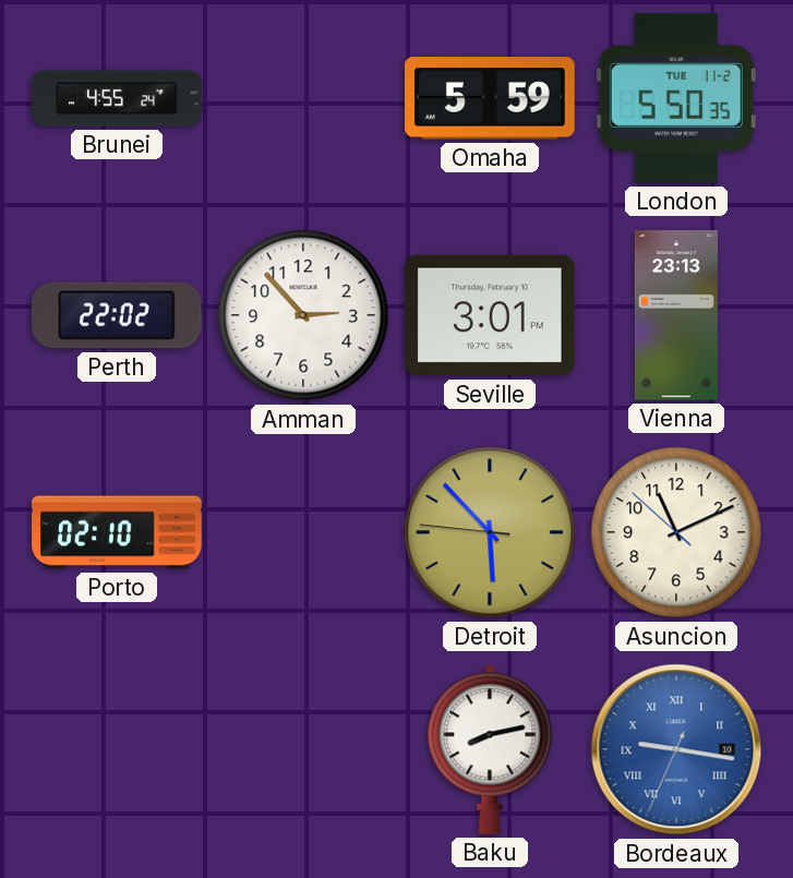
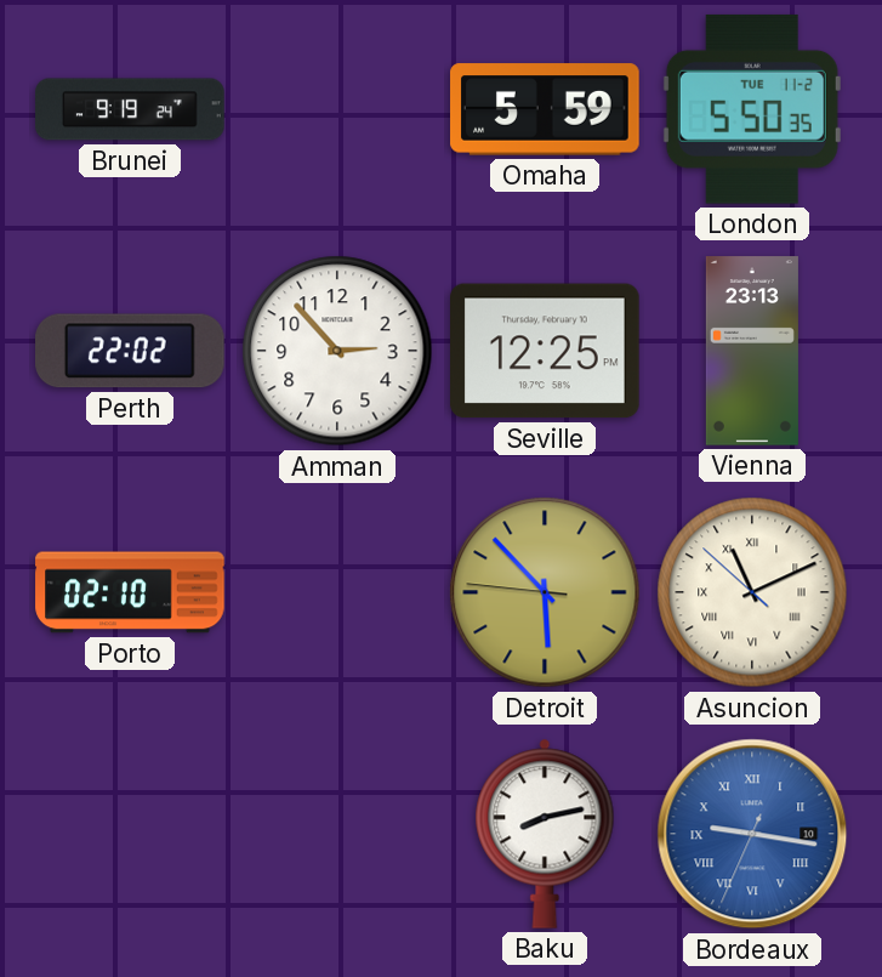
Brunei: 4:55 -> 9:19 (130, 109)
Seville: 3:01 -> 12:25 (546, 351)
Asuncion numerals: Arabic -> Roman (752, 592)
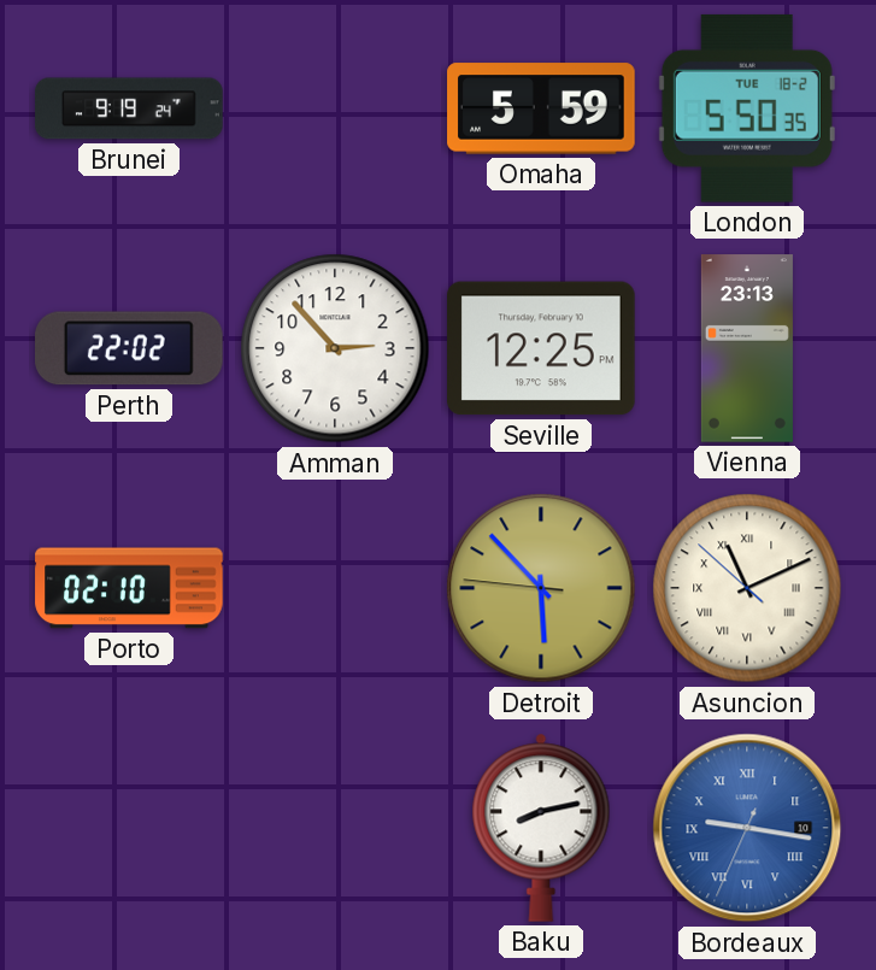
London date: TUE 11-2 -> TUE 18-2 (747, 108)
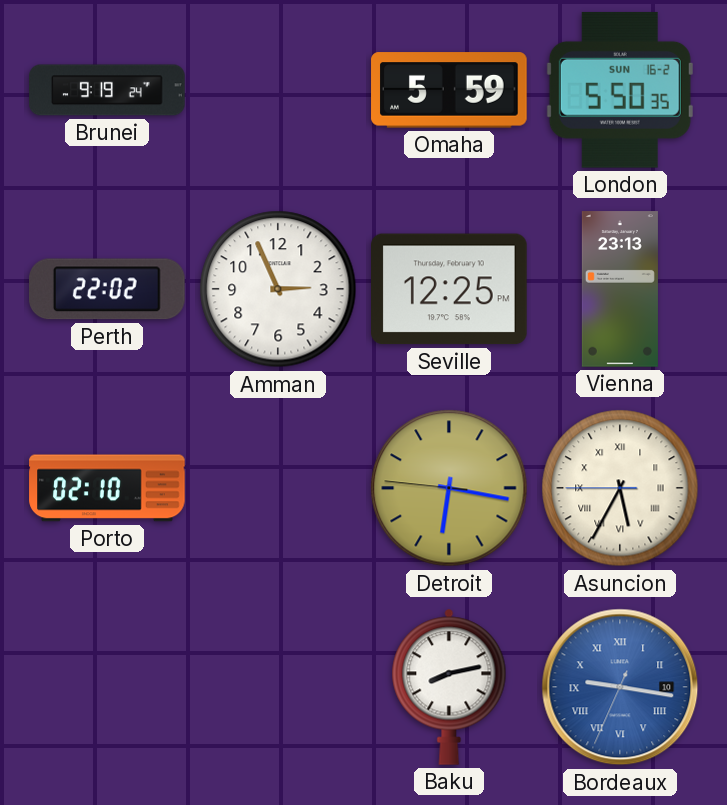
London date: TUE 18-2 -> SUN 16-2 (620, 90)
Amman: 2:53 -> 2:56 (278, 289)
Detroit: 5:52 -> 6:16 (449, 488)
Asuncion: 11:10 -> 5:34 (620, 488)
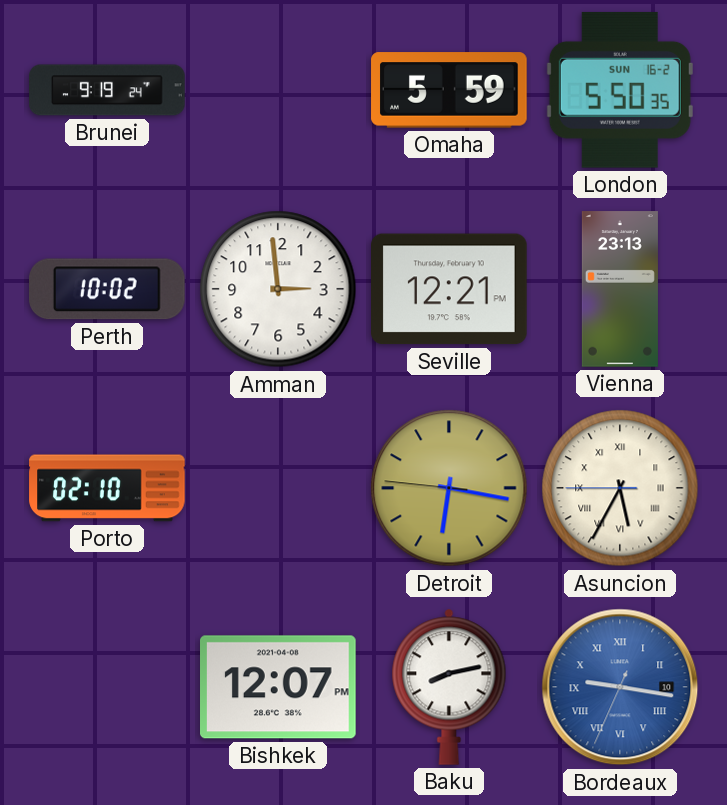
Perth: 22:02 -> 10:02 (108, 289)
Amman: 2:56 -> 2:59 (278, 289)
Seville: 12:25 -> 12:21 (450, 289)
Bishkek: none -> 12:07 (279, 687)
